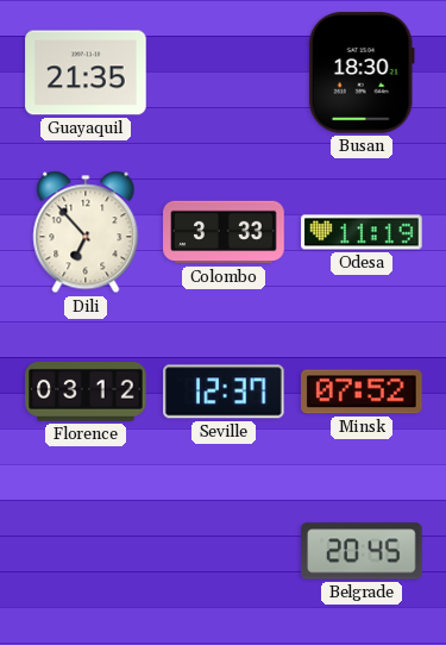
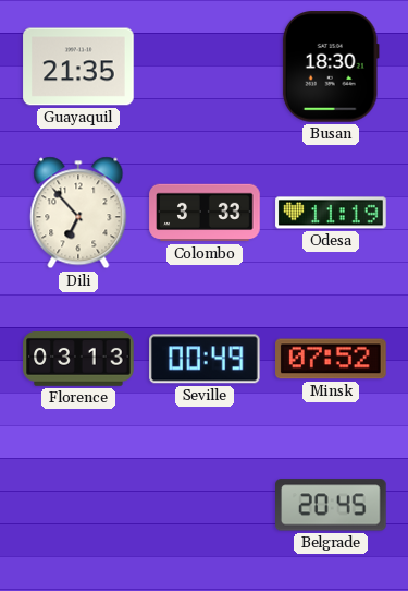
Florence: 03:12 -> 03:13 (78, 360)
Seville: 12:37 -> 00:49 (206, 359)
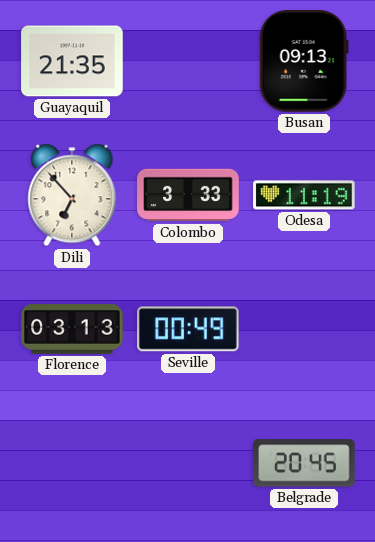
Busan: 18:30 -> 09:13 (304, 61)
Minsk: 07:52 -> none (331, 359)
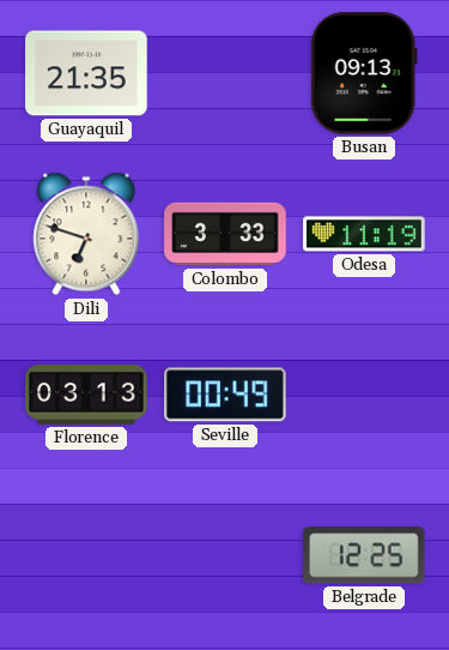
Dili: 6:53 -> 6:48 (86, 234)
Belgrade: 20:45 -> 12:25 (364, 555)
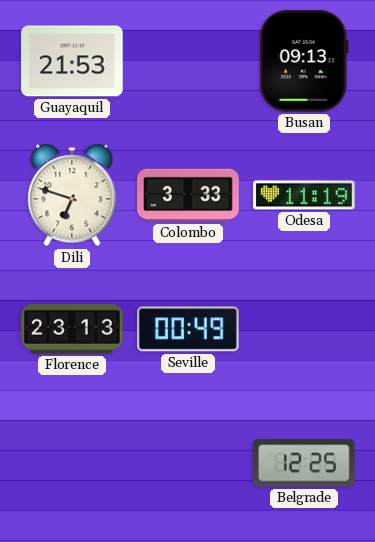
Guayaquil: 21:35 -> 21:53 (72, 61)
Florence: 03:13 -> 23:13 (72, 330)
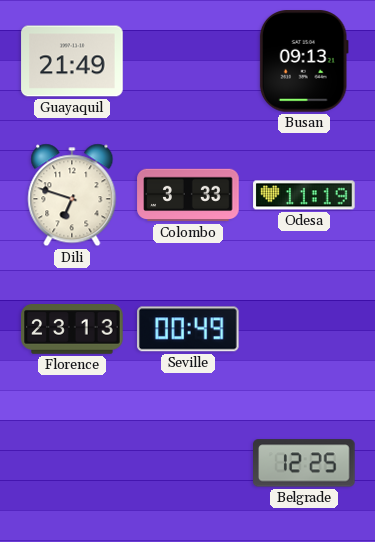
Guayaquil: 21:53 -> 21:49 (72, 61)
